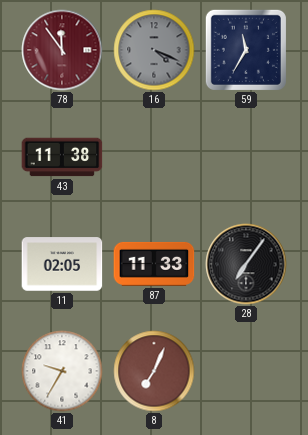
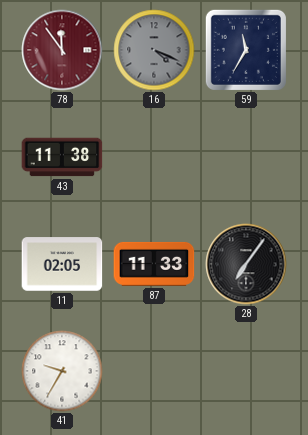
8: 7:04 -> none (154, 371)
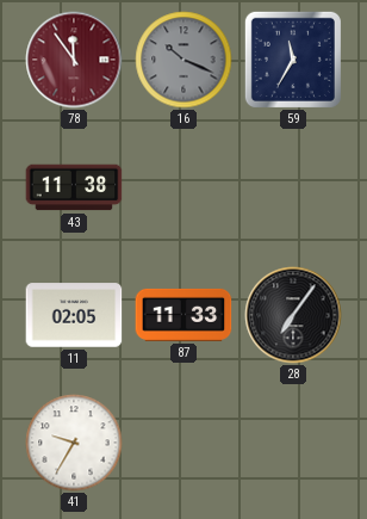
16: 4:19 -> 10:19 (183, 60)
